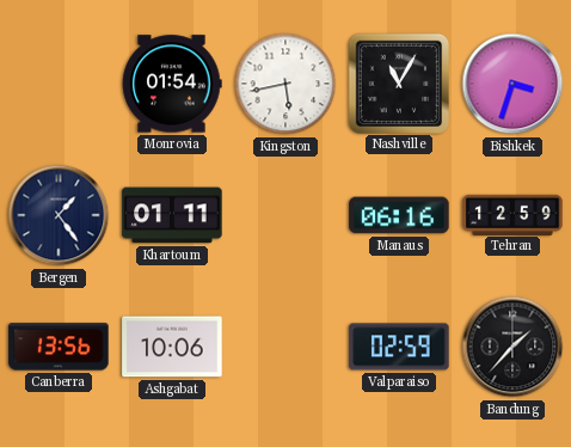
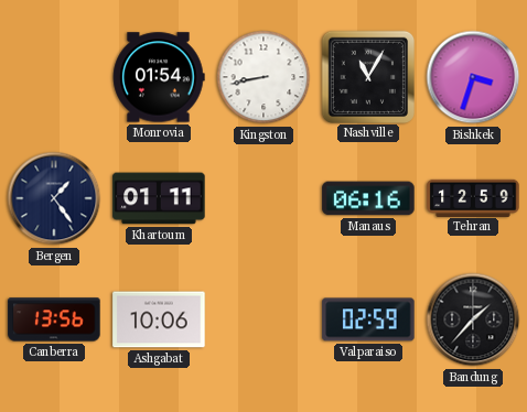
Kingston: 5:43 -> 8:43 (263, 77)
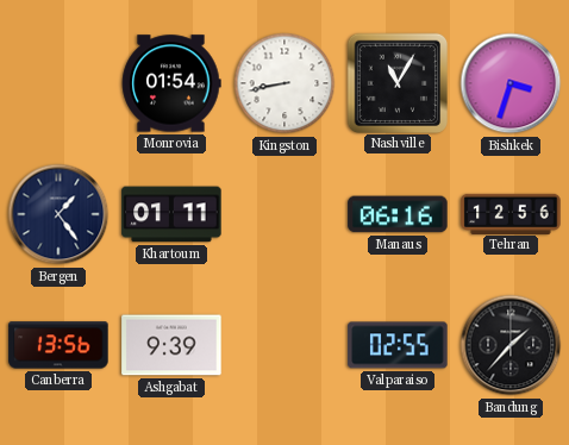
Tehran: 12:59 -> 12:56 (511, 213)
Ashgabat: 10:06 -> 9:39 (171, 345)
Valparaiso: 02:59 -> 02:55 (398, 345)
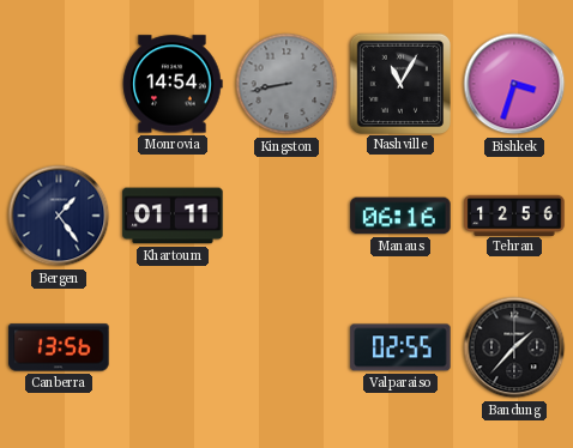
Monrovia: 01:54 -> 14:54 (173, 84)
Kingston dial: white -> grey (286, 84)
Ashgabat: 9:39 -> none (171, 345)
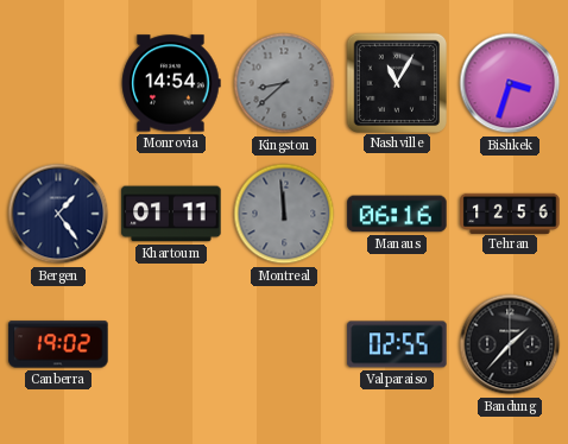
Kingston: 8:43 -> 8:38 (284, 83)
Montreal: none -> 11:59 (284, 214)
Canberra: 13:56 -> 19:02 (58, 344)
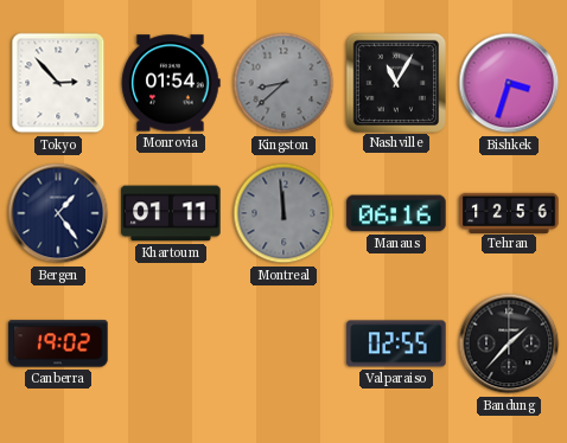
Tokyo: none -> 2:53 (58, 83)
Monrovia: 14:54 -> 01:54 (171, 83)
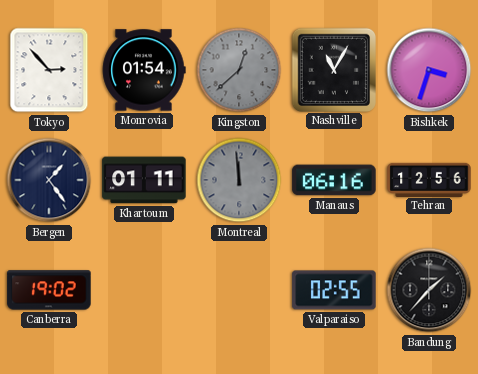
Kingston: 8:38 -> 12:38 (239, 70)
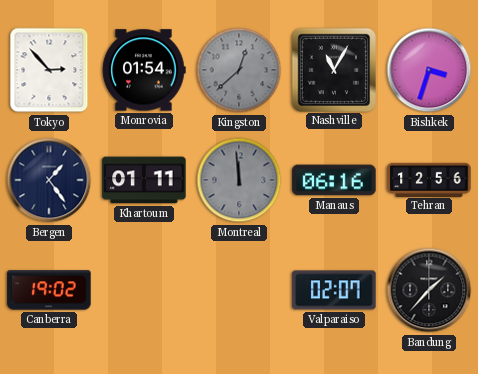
Valparaiso: 02:55 -> 02:07 (334, 290)
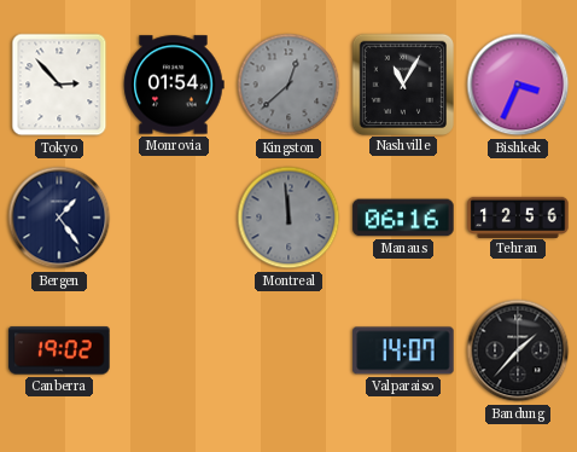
Bishkek: 3:33 -> 3:34 (518, 85)
Khartoum: 01:11 -> none (144, 180)
Valparaiso: 02:07 -> 14:07 (403, 350)
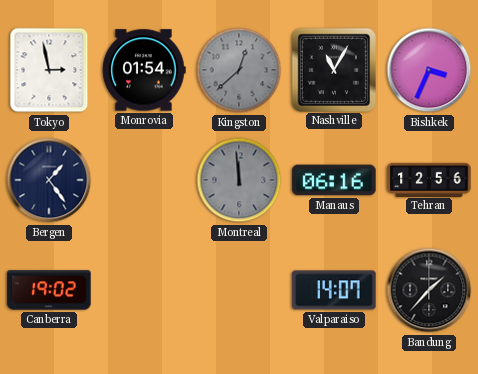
Tokyo: 2:53 -> 2:58 (49, 70)
